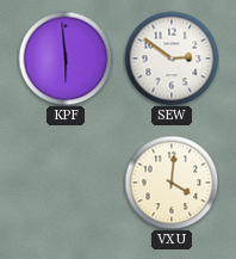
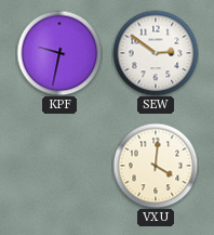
KPF: 5:59 -> 9:32 (59, 53)
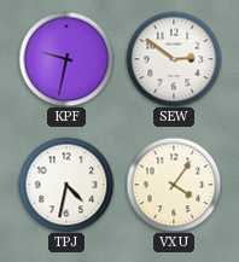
TPJ: none -> 4:32 (66, 185)
VXU: 4:01 -> 4:06 (174, 185)
